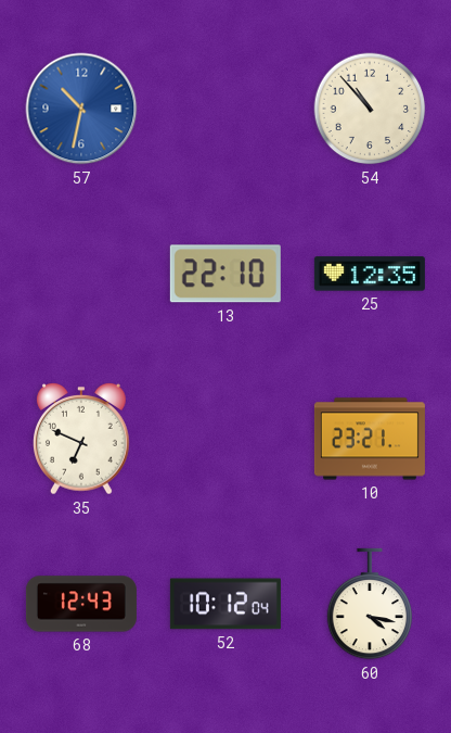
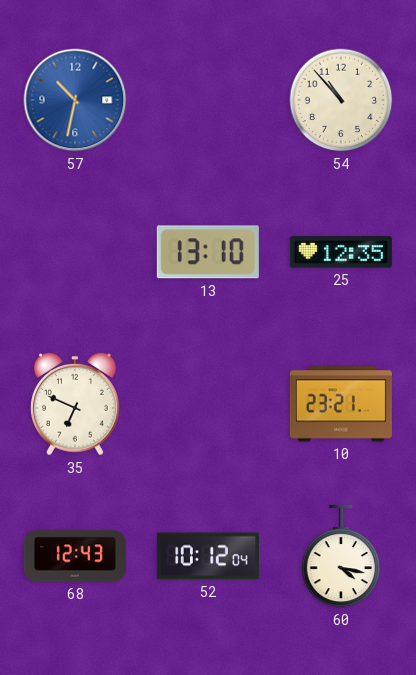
13: 22:10 -> 13:10 (208, 252)
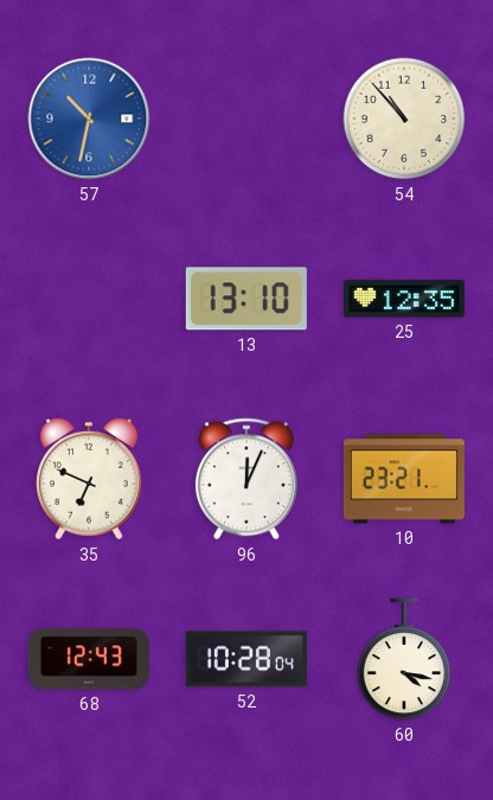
96: none -> 12:04 (246, 479)
52: 10:12 -> 10:28 (246, 659)
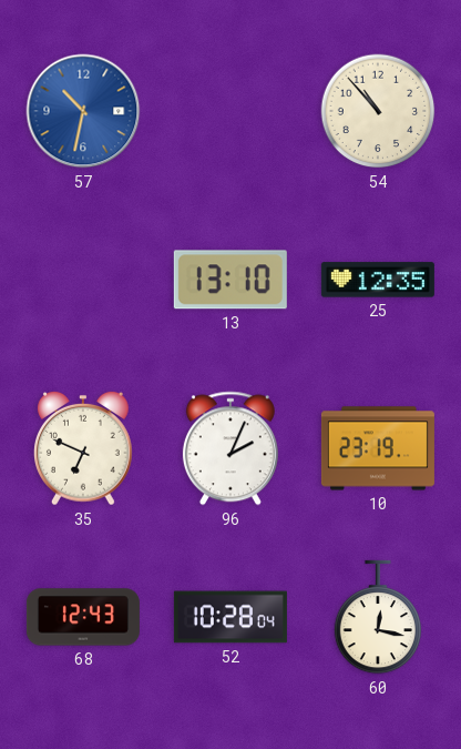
96: 12:04 -> 2:04 (230, 448)
10: 23:21 -> 23:19 (378, 448)
60: 4:17 -> 12:17 (378, 617)
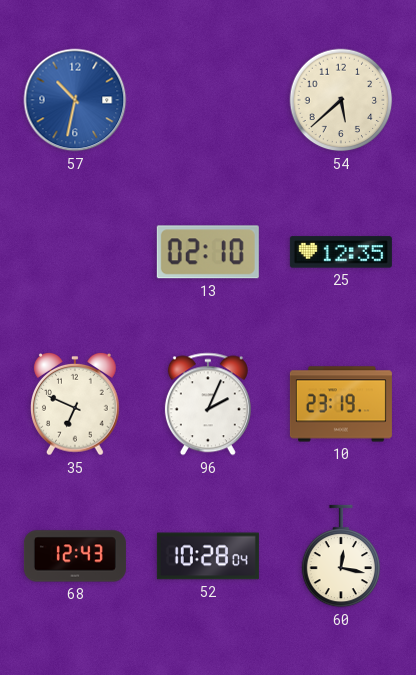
54: 10:53 -> 5:38 (341, 100)
13: 13:10 -> 02:10 (208, 252)
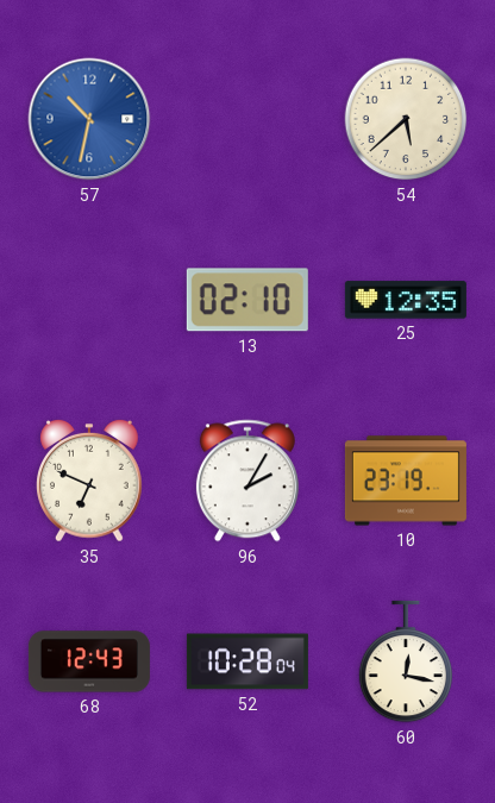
96: 2:04 -> 2:05 (248, 481)
